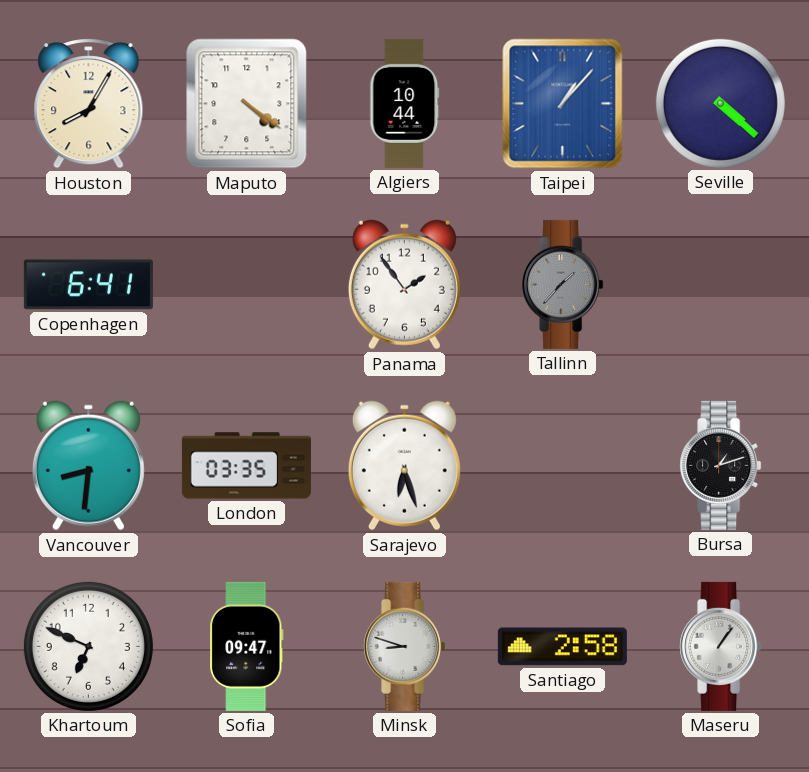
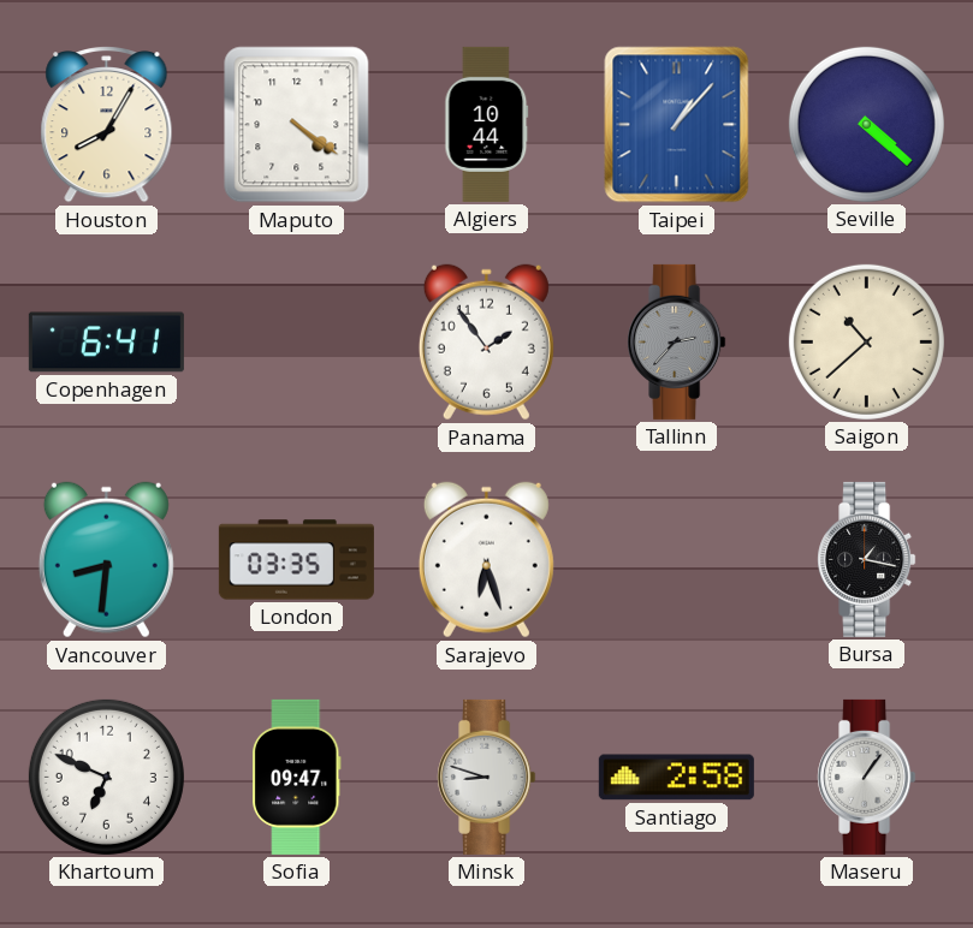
Tallinn: 1:37 -> 2:37 (677, 341)
Saigon: none -> 10:38 (866, 341)
Bursa: 1:12 -> 1:17 (867, 559)
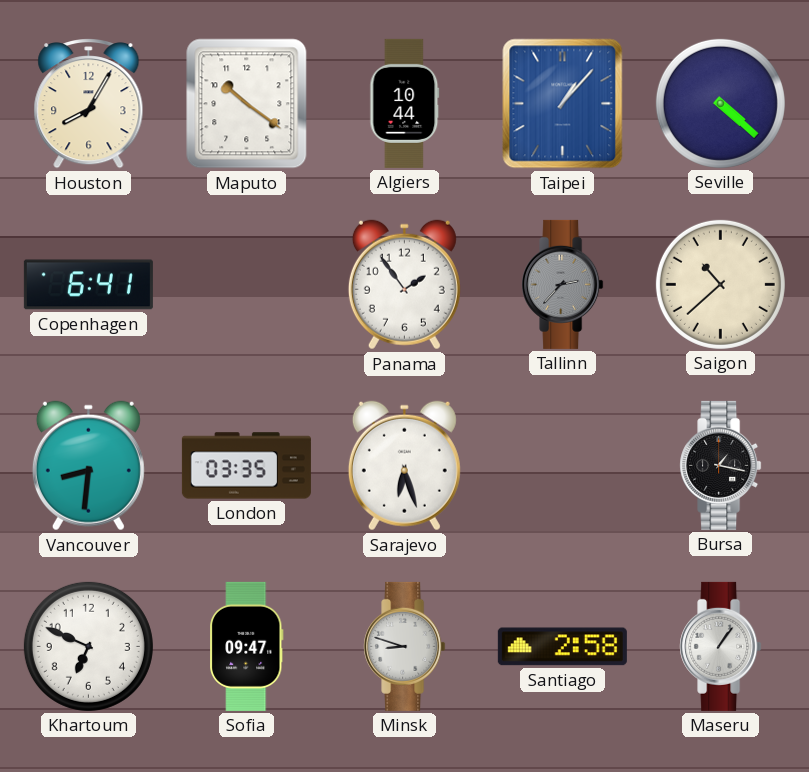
Maputo: 4:21 -> 10:21 (247, 104)
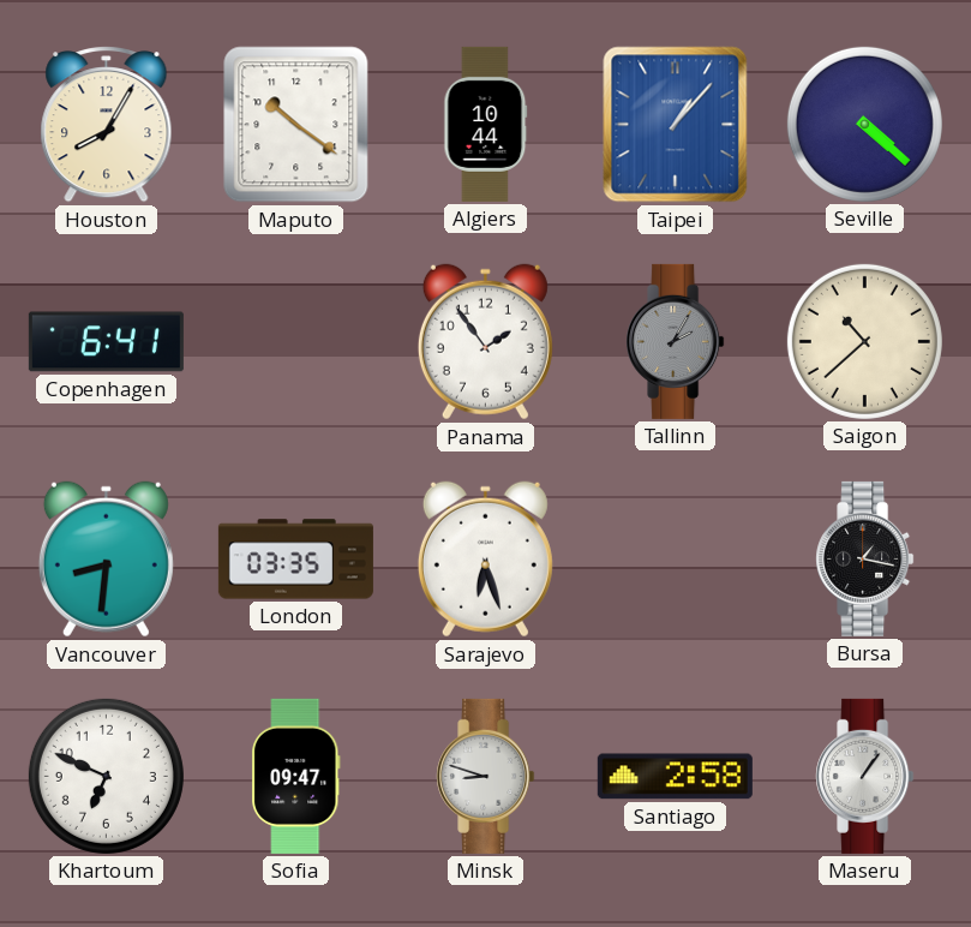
Tallinn: 2:37 -> 2:05 (676, 341)
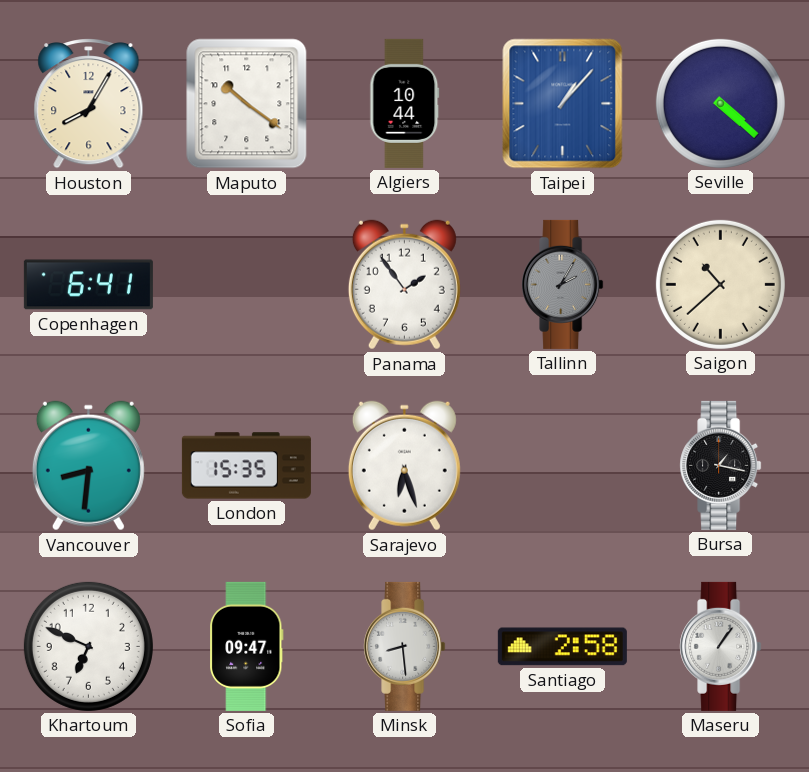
London: 03:35 -> 15:35 (246, 466)
Minsk: 8:48 -> 8:29 (405, 646)
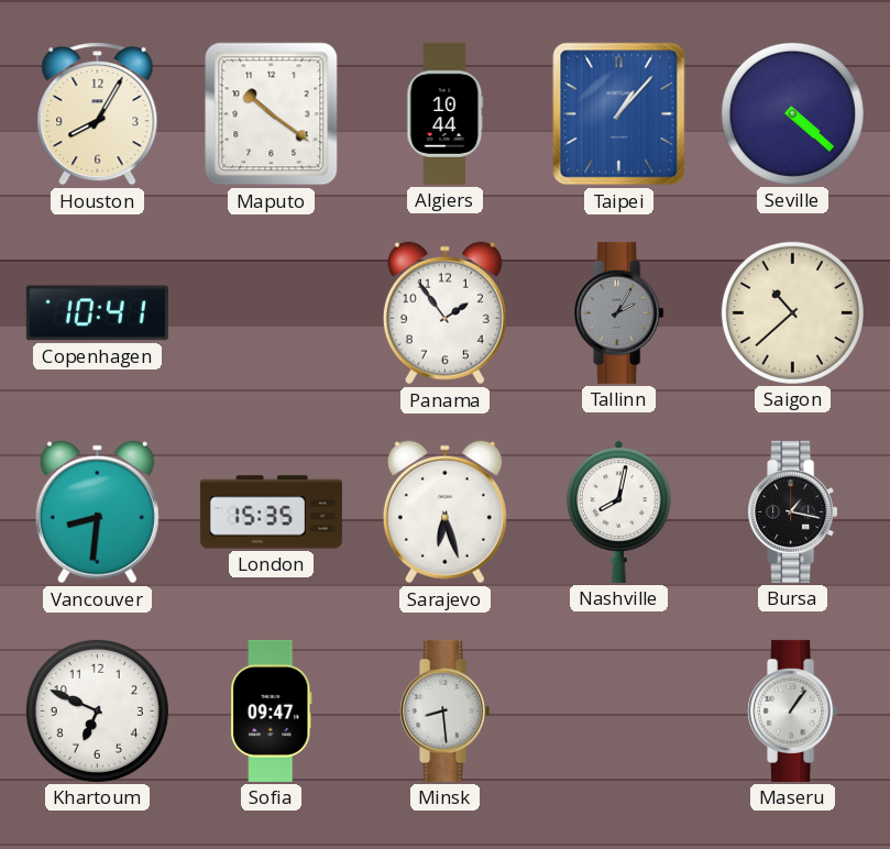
Copenhagen: 6:41 -> 10:41 (97, 313)
Nashville: none -> 8:02 (619, 511)
Santiago: 2:58 -> none (562, 647)
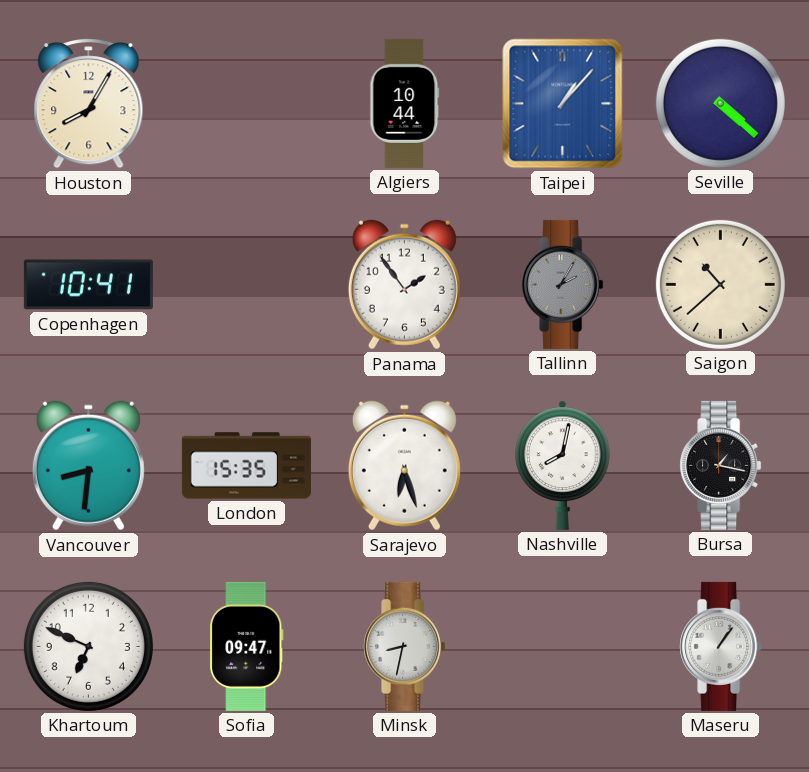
Maputo: 10:21 -> none (272, 114)
Minsk: 8:29 -> 8:32 (405, 646)
